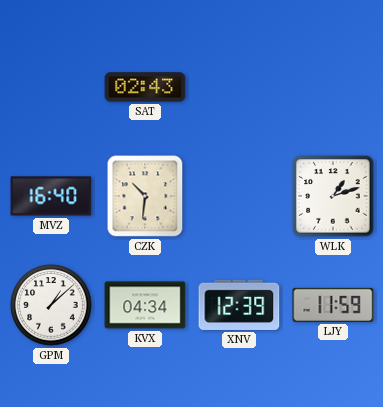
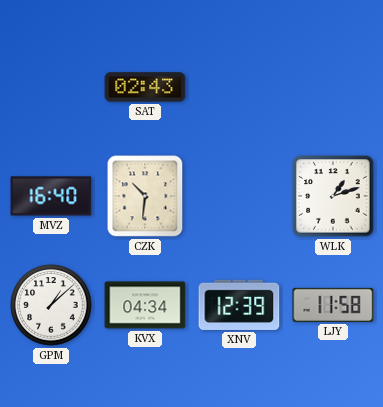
LJY: 11:59 -> 11:58 (333, 305)
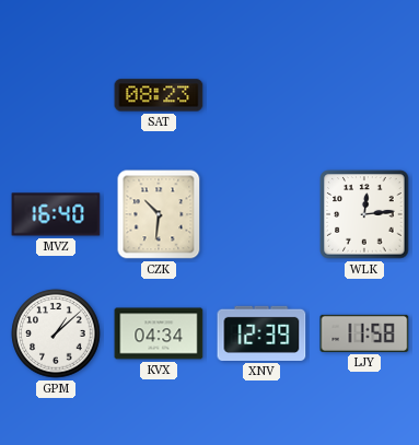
SAT: 02:43 -> 08:23 (159, 95)
WLK: 1:12 -> 12:14 (364, 214)
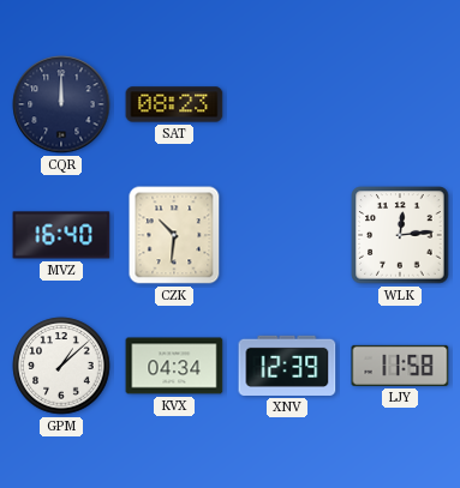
CQR: none -> 12:00 (61, 104)
